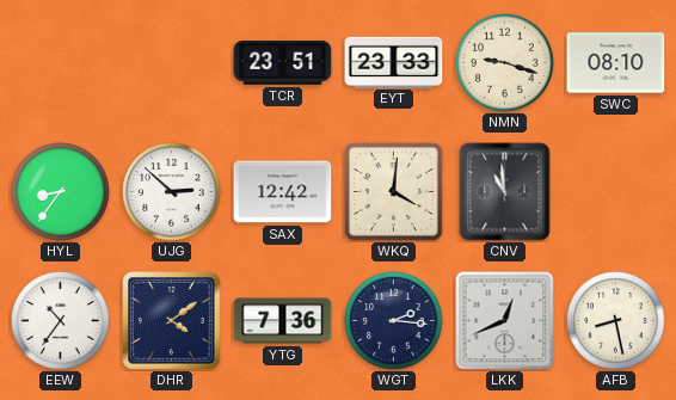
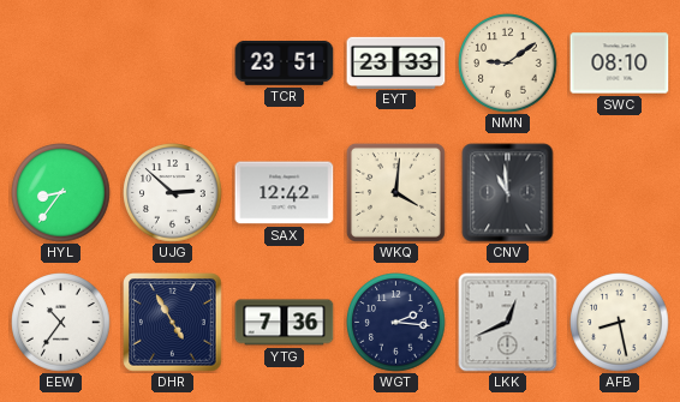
NMN: 9:18 -> 9:09 (508, 64)
DHR: 4:09 -> 4:55 (173, 323)
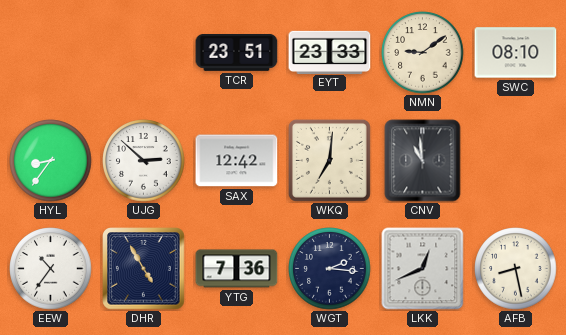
WKQ: 4:01 -> 7:01 (329, 160)
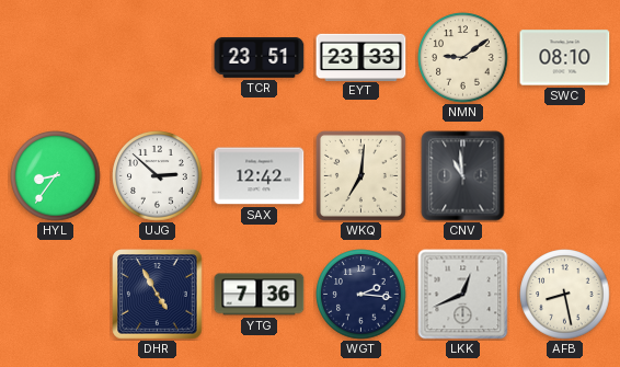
EEW: 10:36 -> none (51, 269)
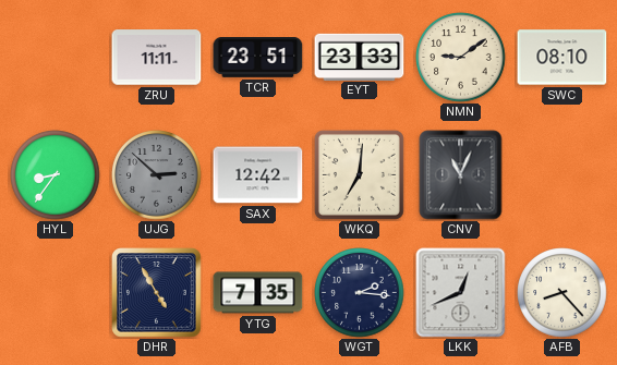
ZRU: none -> 11:11 (157, 58)
UJG dial: white -> grey (157, 175)
CNV: 10:59 -> 11:04 (461, 175)
YTG: 7:36 -> 7:35 (258, 293)
AFB: 8:28 -> 8:23 (562, 293)
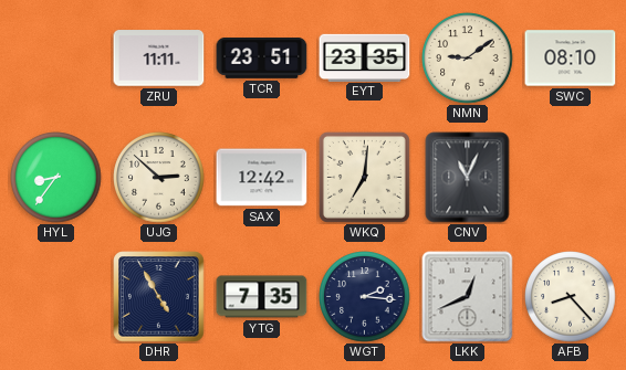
EYT: 23:33 -> 23:35 (365, 57)
UJG dial: grey -> cream (159, 178)
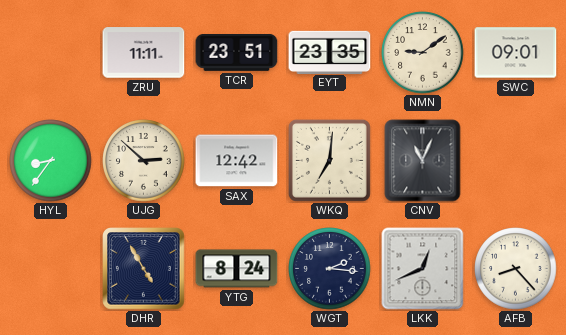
SWC: 08:10 -> 09:01 (516, 53)
YTG: 7:35 -> 8:24 (237, 269)
